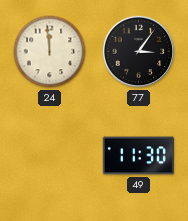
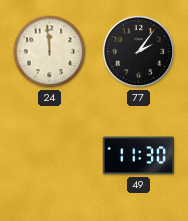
77: 3:06 -> 2:06 (139, 52)
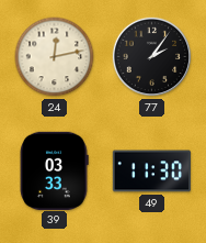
24: 11:59 -> 12:13 (55, 57)
39: none -> 03:33 (54, 170)
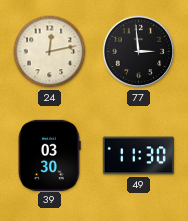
77: 2:06 -> 2:59 (139, 52)
39: 03:33 -> 03:30 (49, 155)
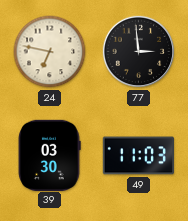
24: 12:13 -> 6:47 (50, 52)
49: 11:30 -> 11:03 (138, 156)
